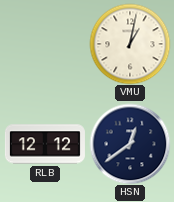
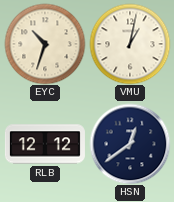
EYC: none -> 10:33 (45, 44)
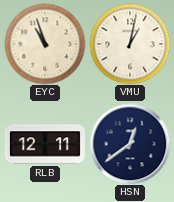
EYC: 10:33 -> 10:57 (45, 44)
RLB: 12:12 -> 12:11 (45, 144)
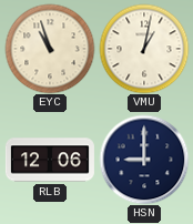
RLB: 12:11 -> 12:06 (50, 160)
HSN: 12:39 -> 9:00 (144, 160)
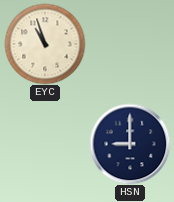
VMU: 1:02 -> none (144, 49)
RLB: 12:06 -> none (50, 160)
